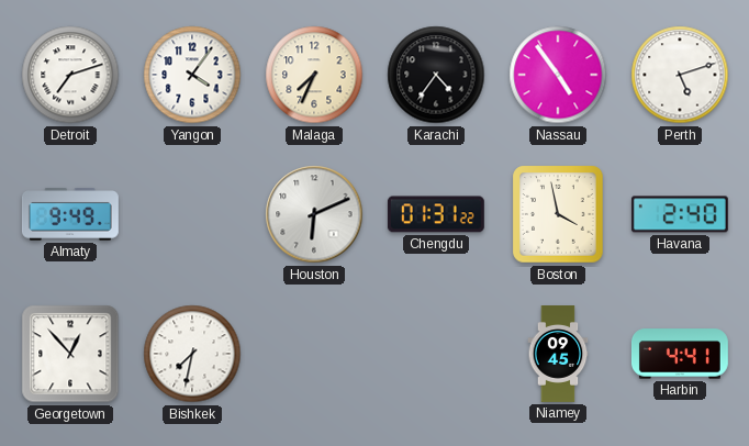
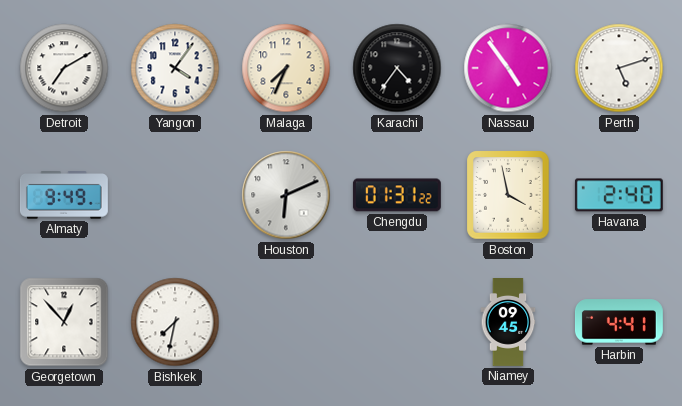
Detroit: 7:12 -> 7:10 (64, 68)
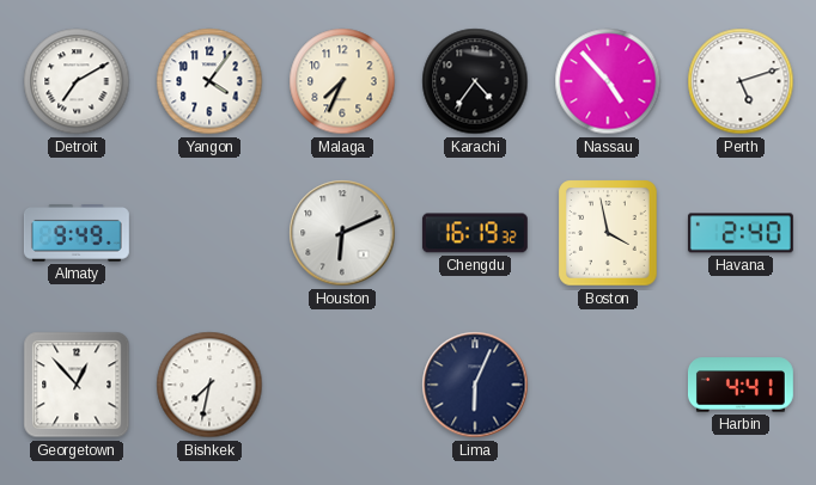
Nassau: 4:54 -> 4:53 (608, 81)
Chengdu: 01:31 -> 16:19 (475, 233)
Lima: none -> 6:04 (475, 385)
Niamey: 09:45 -> none (508, 323)
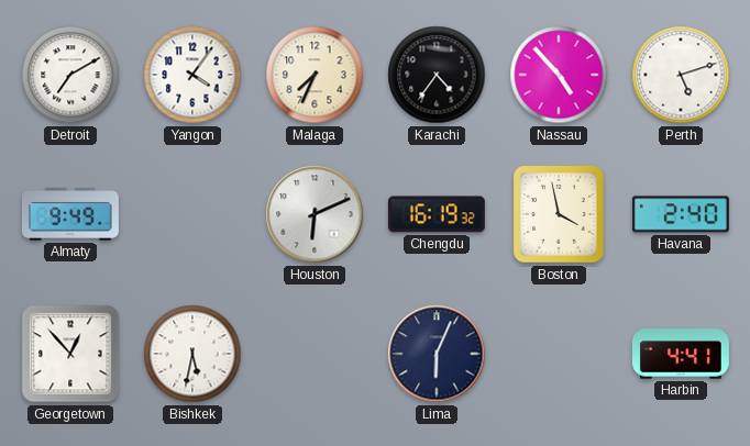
Bishkek: 7:32 -> 5:32 (192, 354)
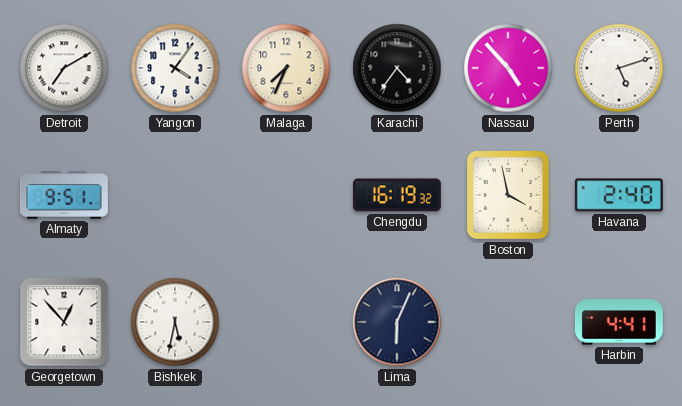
Almaty: 9:49 -> 9:51 (64, 196)
Houston: 6:11 -> none (315, 214)
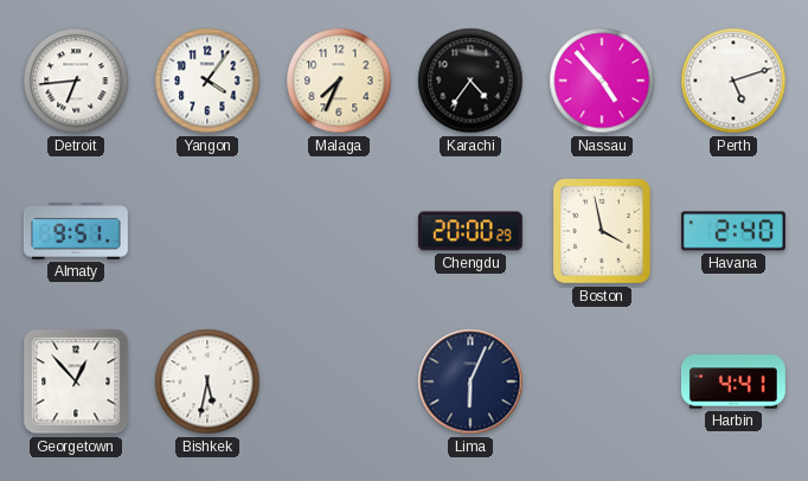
Detroit: 7:10 -> 6:44 (76, 81)
Chengdu: 16:19 -> 20:00 (470, 231)
